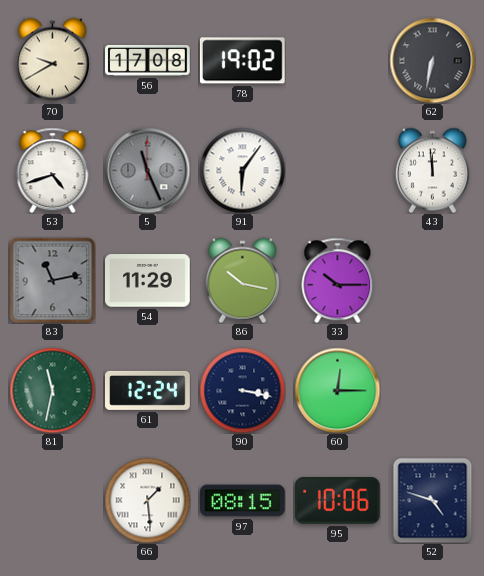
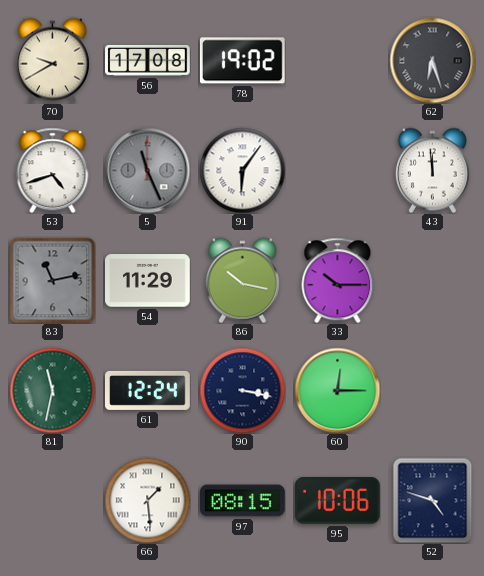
62: 6:32 -> 6:27 (432, 60)
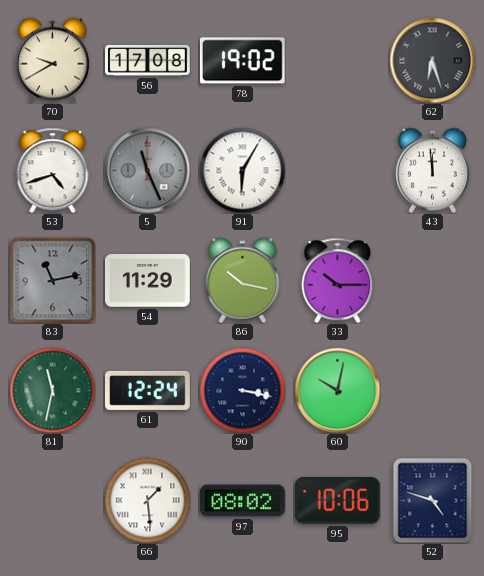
91: 6:06 -> 6:05 (242, 170)
60: 12:15 -> 10:02 (337, 390)
97: 08:15 -> 08:02 (243, 501)
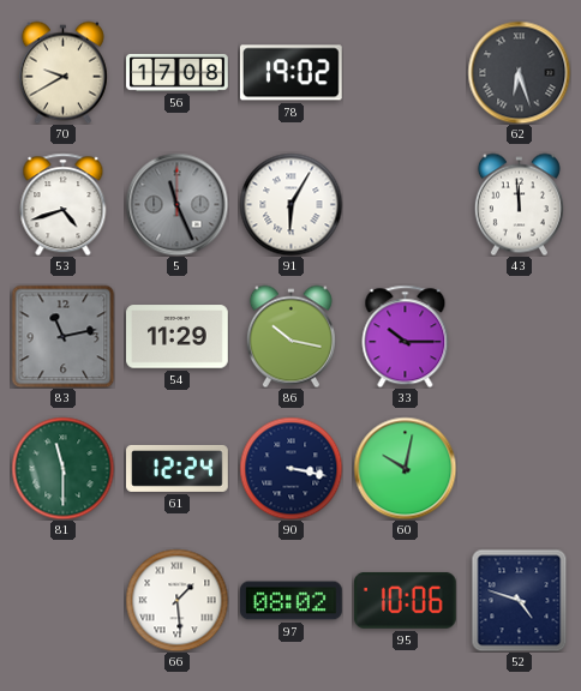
81: 11:32 -> 11:30 (62, 468)
